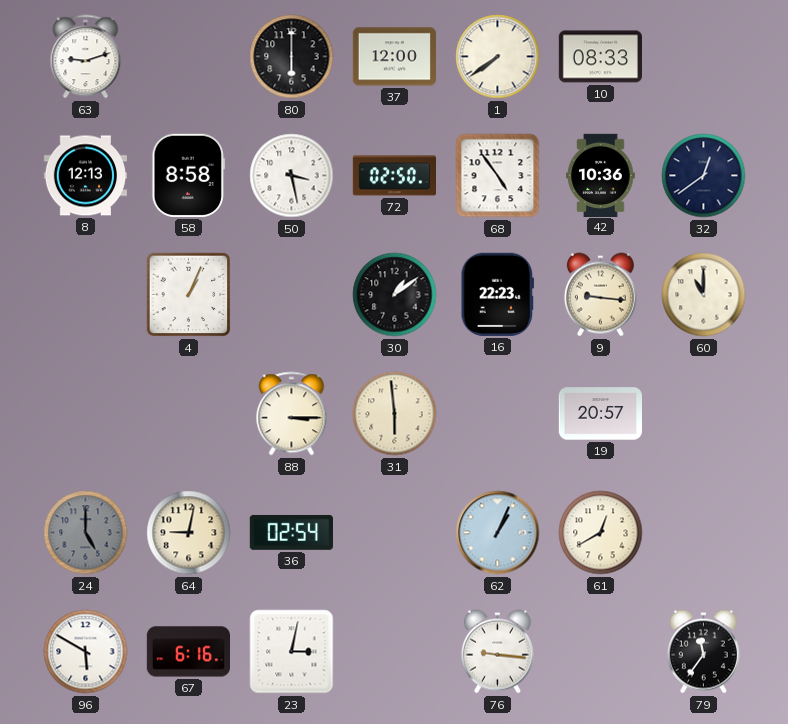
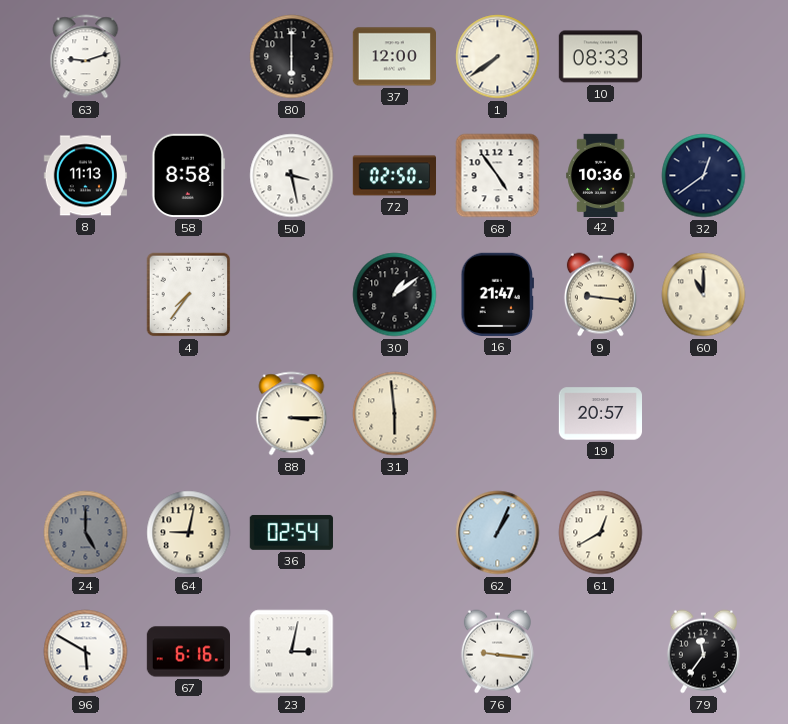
8: 12:13 -> 11:13 (85, 176)
4: 1:04 -> 7:36 (189, 295)
16: 22:23 -> 21:47 (498, 294)
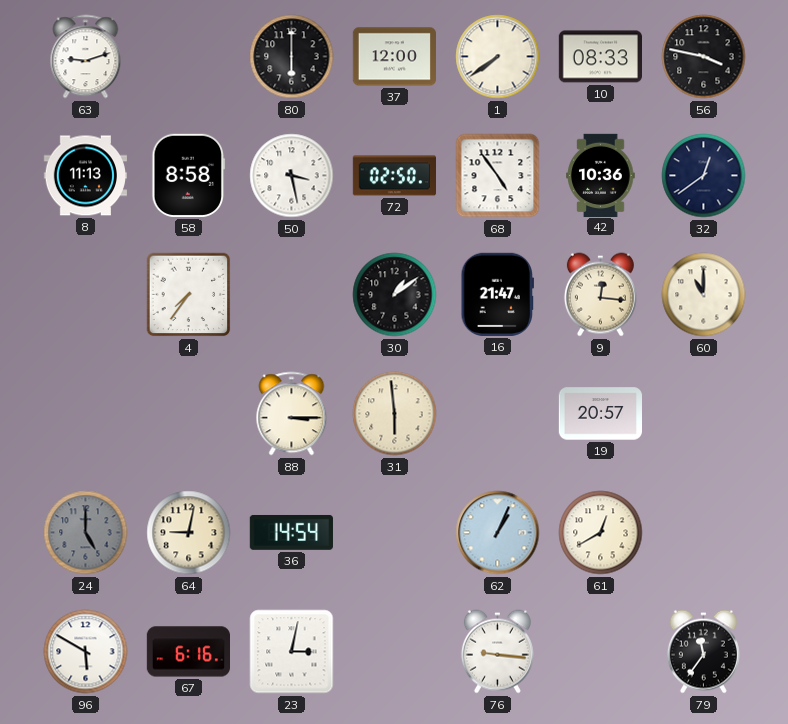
56: none -> 3:47 (704, 57)
9: 9:16 -> 12:16 (600, 295)
36: 02:54 -> 14:54 (291, 532)
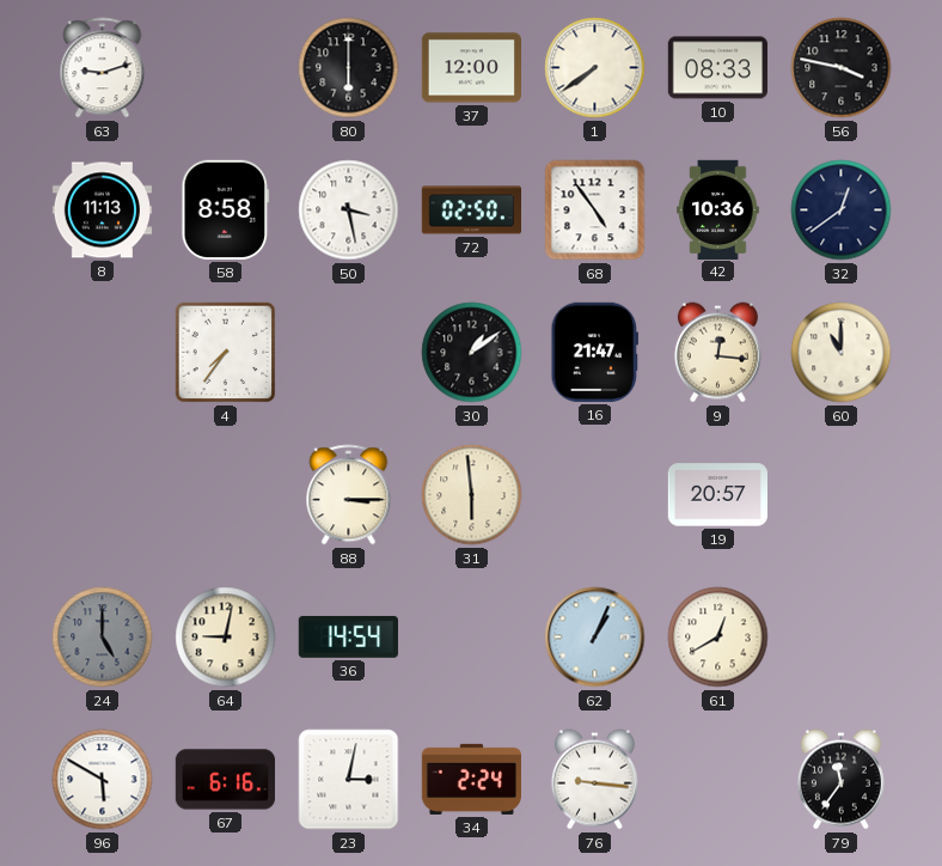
34: none -> 2:24 (471, 779)
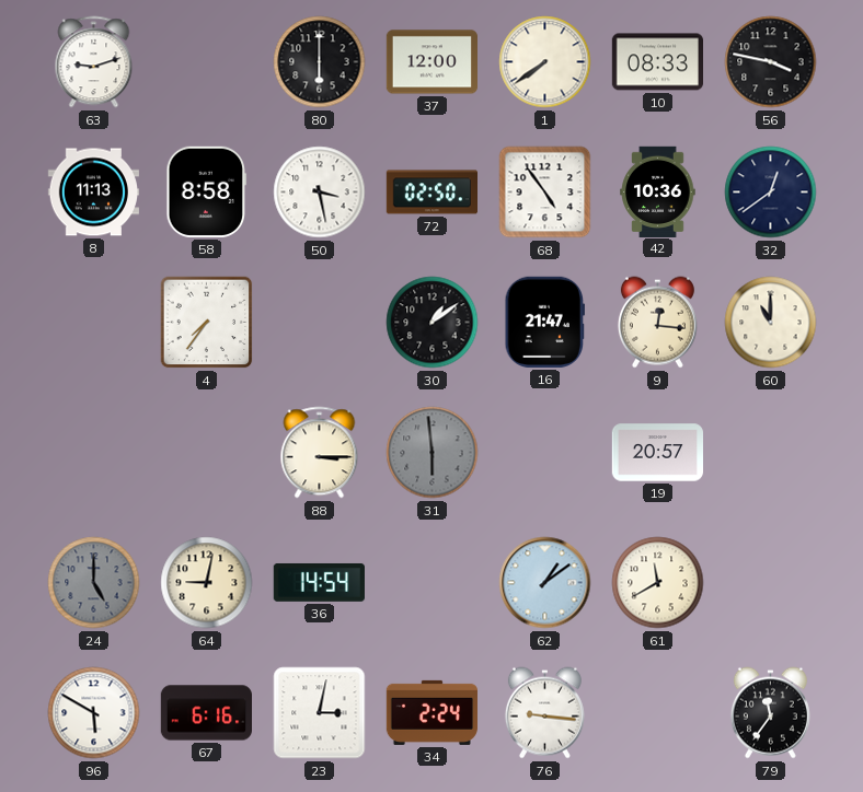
31 dial: cream -> grey (433, 453)
62: 1:04 -> 1:09 (545, 583)
61: 12:40 -> 11:40 (658, 583)
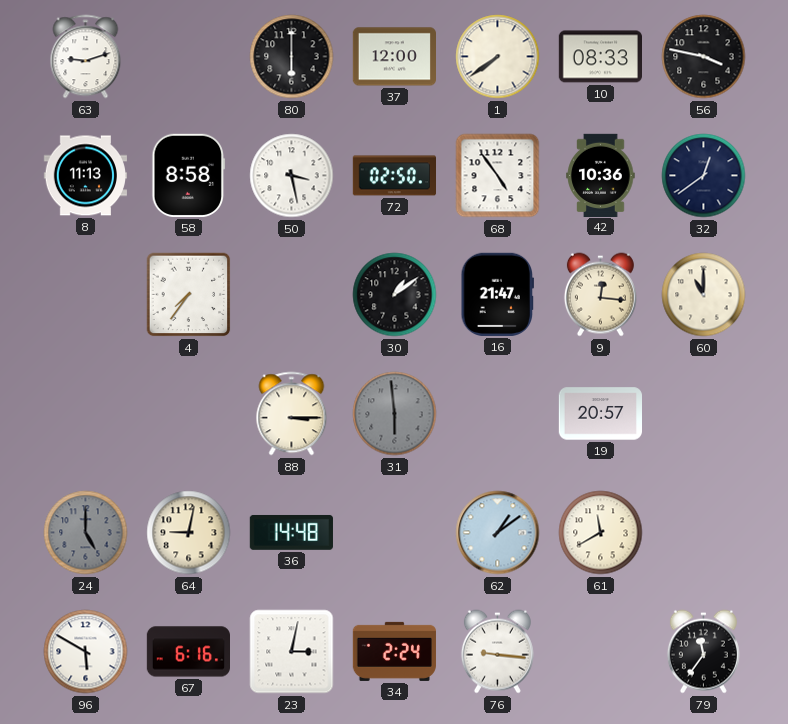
36: 14:54 -> 14:48 (291, 532)
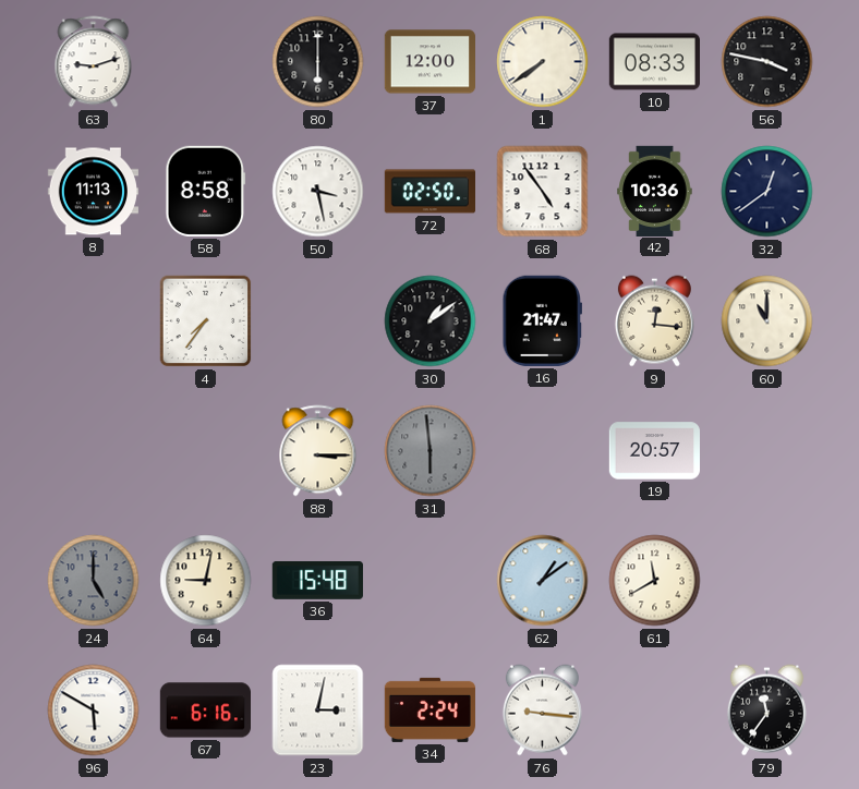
36: 14:48 -> 15:48 (317, 580)
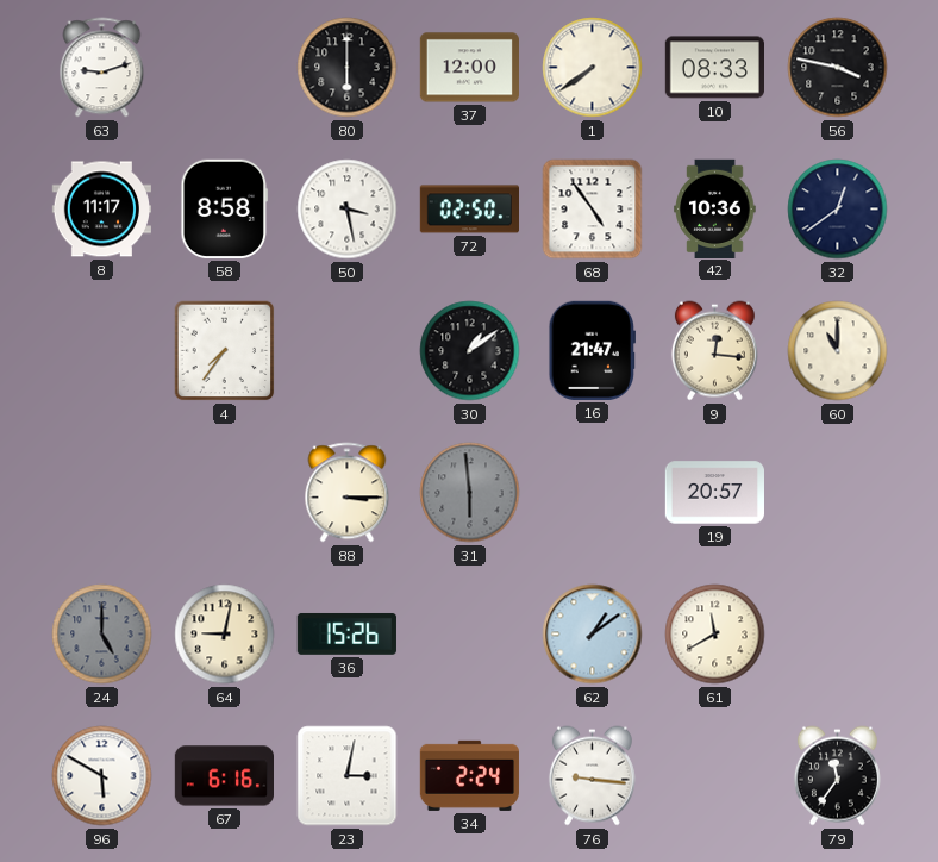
8: 11:13 -> 11:17 (101, 210)
36: 15:48 -> 15:26 (346, 633)
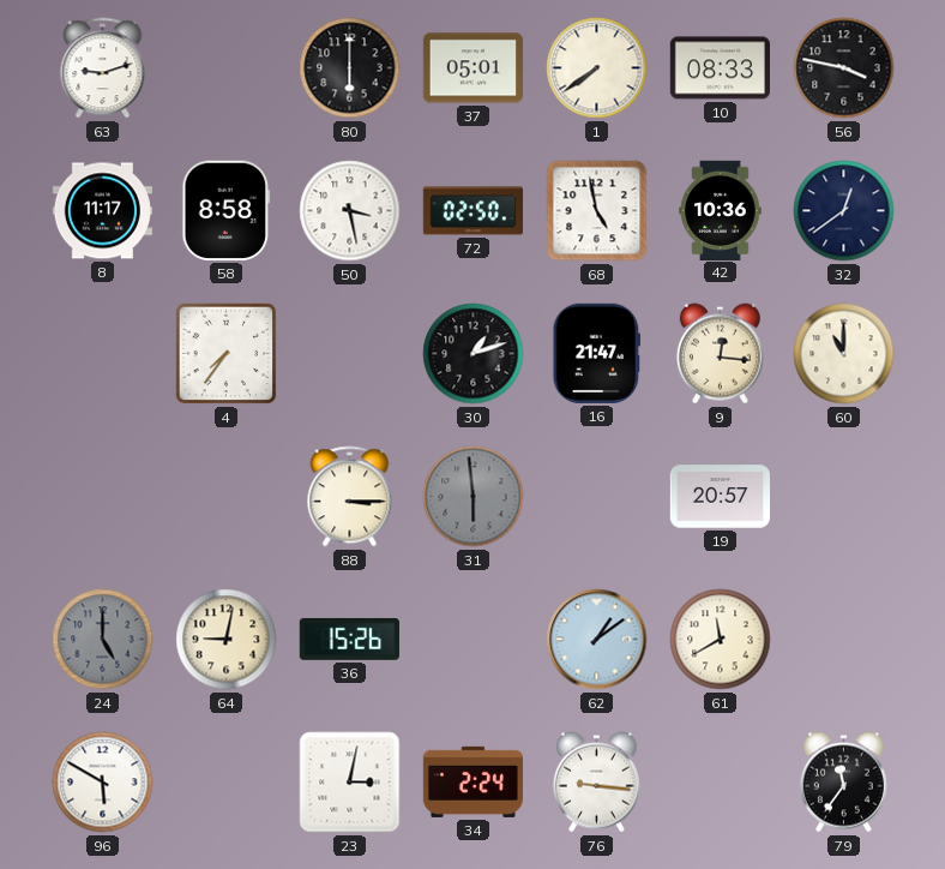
37: 12:00 -> 05:01 (472, 68)
68: 4:54 -> 4:58 (597, 211)
30: 1:09 -> 1:12 (474, 354)
67: 6:16 -> none (225, 776)
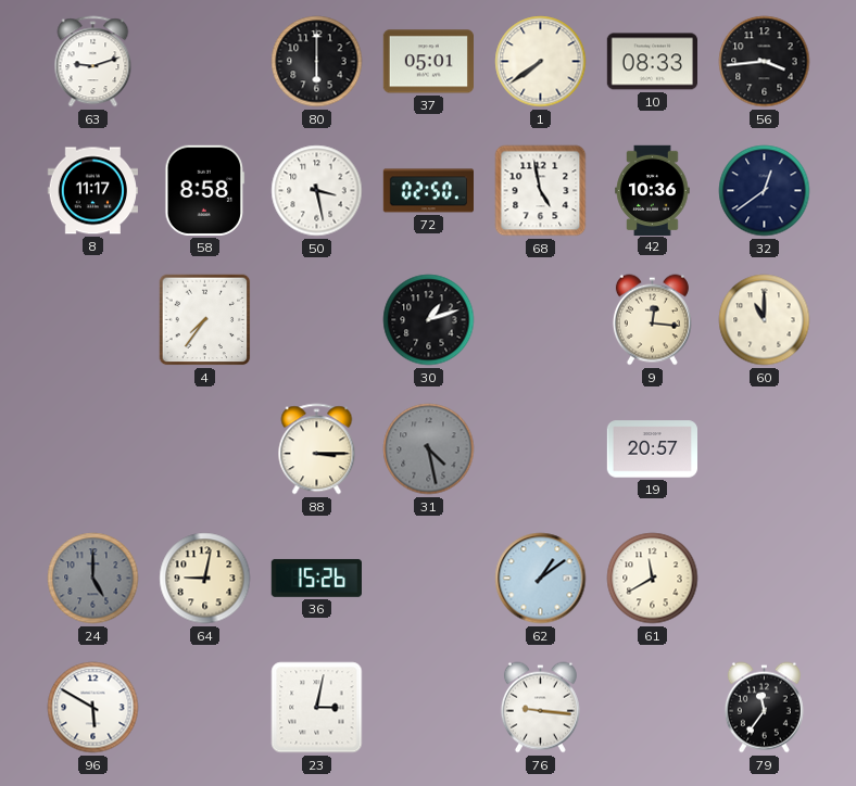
56: 3:47 -> 3:44 (765, 62)
16: 21:47 -> none (597, 353)
31: 5:59 -> 4:28 (429, 449)
34: 2:24 -> none (472, 781)
